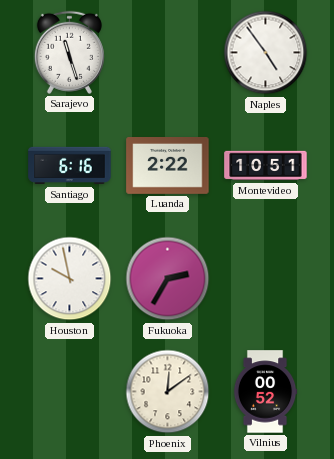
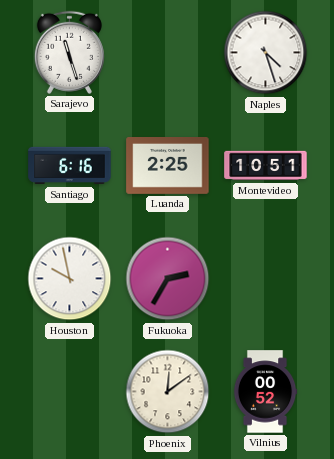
Naples: 4:54 -> 4:27 (266, 53)
Luanda: 2:22 -> 2:25 (168, 166)
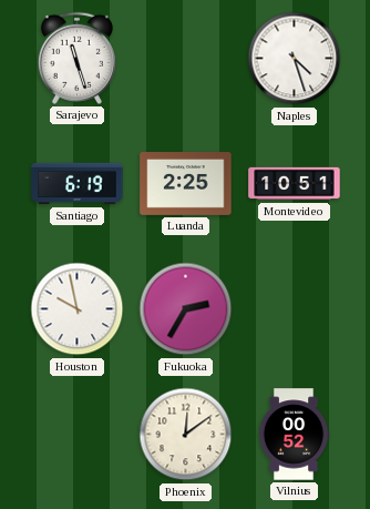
Santiago: 6:16 -> 6:19 (78, 184)
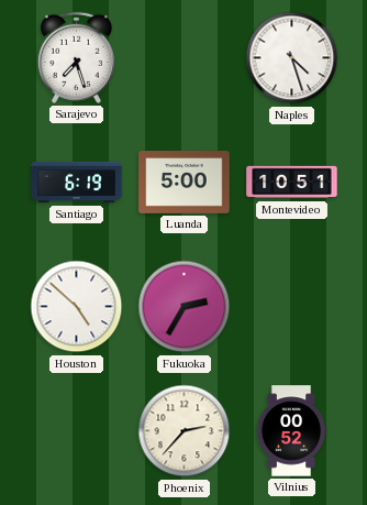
Sarajevo: 11:27 -> 7:27 (76, 57)
Luanda: 2:25 -> 5:00 (185, 183)
Houston: 9:58 -> 4:52 (77, 307)
Phoenix: 12:09 -> 2:37 (185, 431)
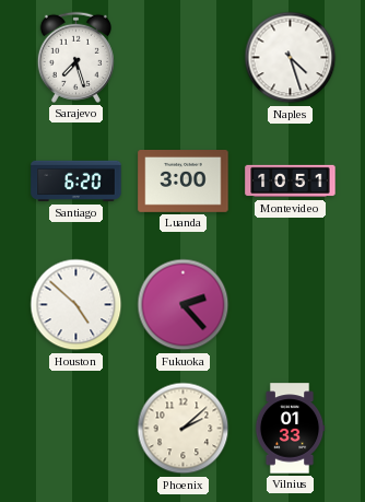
Santiago: 6:19 -> 6:20 (76, 182)
Luanda: 5:00 -> 3:00 (184, 182)
Fukuoka: 2:35 -> 2:23 (184, 305)
Phoenix: 2:37 -> 2:08 (184, 429)
Vilnius: 00:52 -> 01:33 (290, 429)
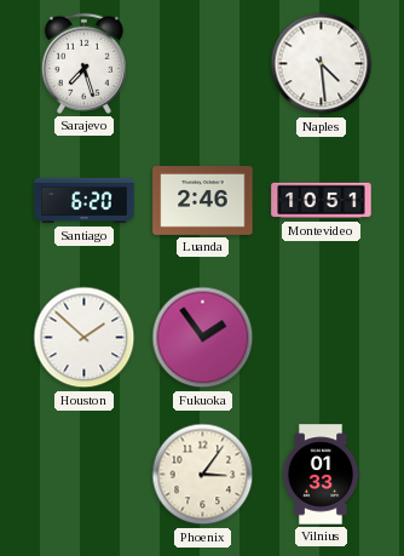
Naples: 4:27 -> 4:29 (322, 64)
Luanda: 3:00 -> 2:46 (203, 201)
Houston: 4:52 -> 1:52 (85, 338)
Fukuoka: 2:23 -> 1:54 (203, 338)
Phoenix: 2:08 -> 3:06 (203, 475)
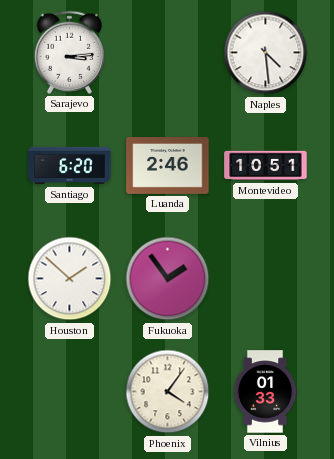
Sarajevo: 7:27 -> 3:14 (69, 52)
Phoenix: 3:06 -> 4:06 (168, 392)
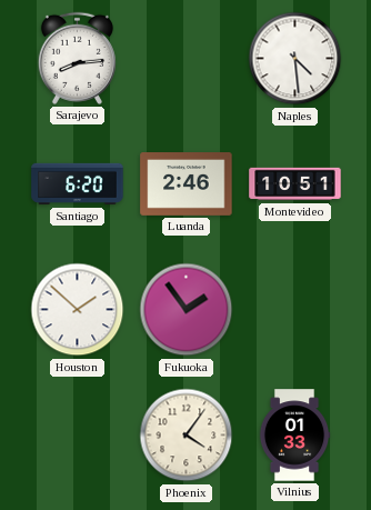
Sarajevo: 3:14 -> 8:14 (77, 58)
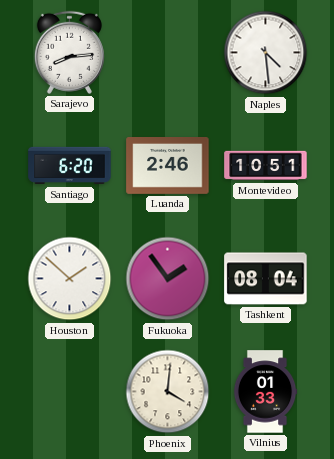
Tashkent: none -> 08:04 (266, 279)
Phoenix: 4:06 -> 4:01 (168, 392)
